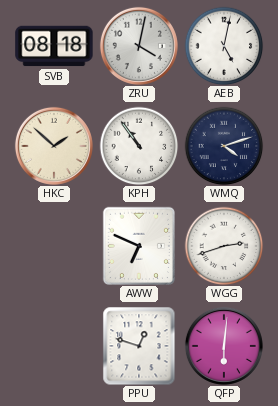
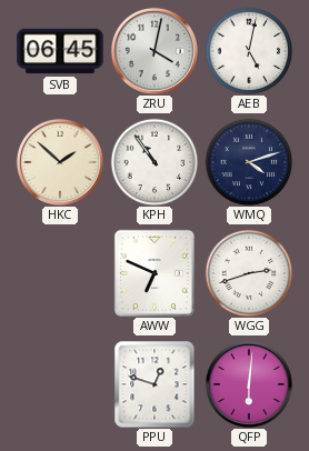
SVB: 08:18 -> 06:45 (60, 51)
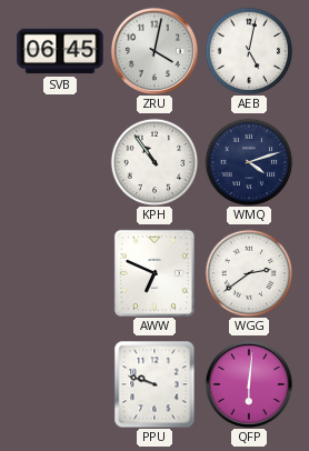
HKC: 1:52 -> none (60, 162)
WGG: 2:42 -> 2:39 (249, 273)
PPU: 12:48 -> 9:48 (154, 384)
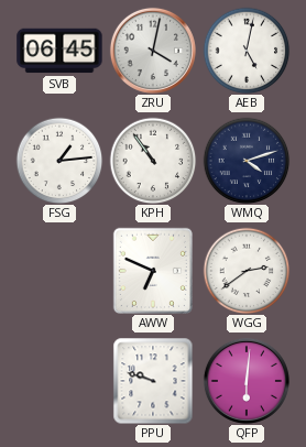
FSG: none -> 1:14 (59, 161)
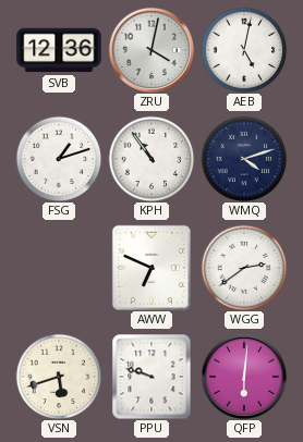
SVB: 06:45 -> 12:36 (59, 50)
FSG: 1:14 -> 1:12 (59, 159)
VSN: none -> 5:42 (59, 377)
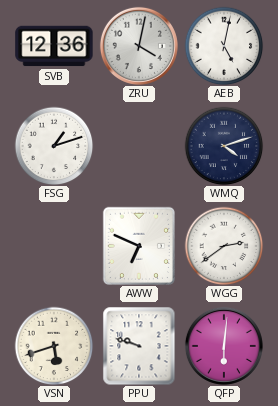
KPH: 10:54 -> none (152, 159)
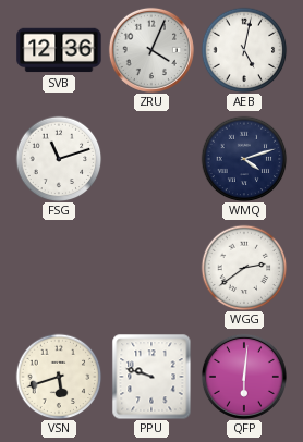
ZRU: 4:02 -> 4:04 (152, 50)
FSG: 1:12 -> 11:12 (59, 159)
AWW: 6:49 -> none (139, 246)
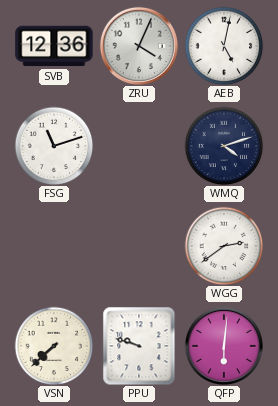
VSN: 5:42 -> 7:38 (54, 346)
